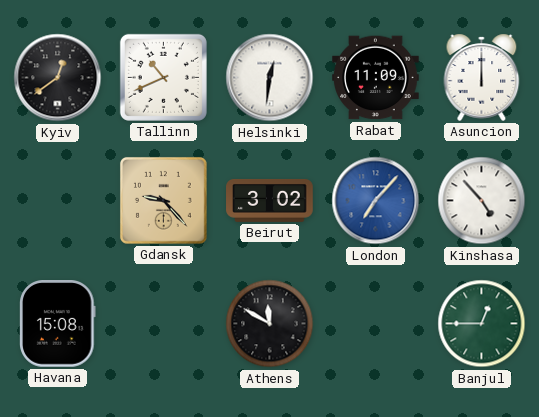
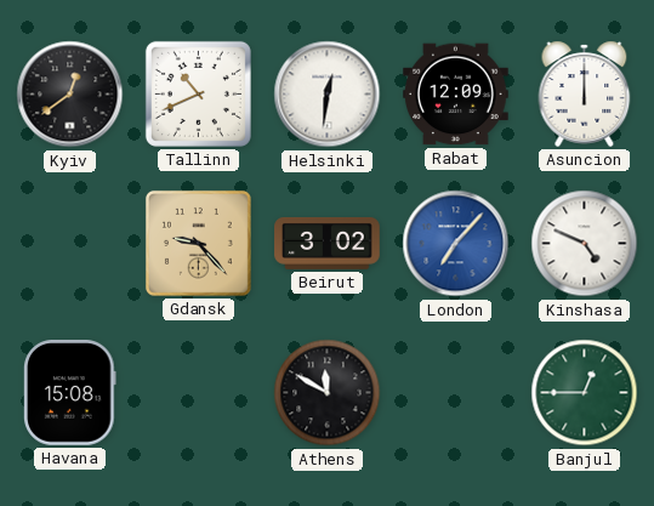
Rabat: 11:09 -> 12:09 (456, 95)
Kinshasa: 4:53 -> 4:49 (585, 244)
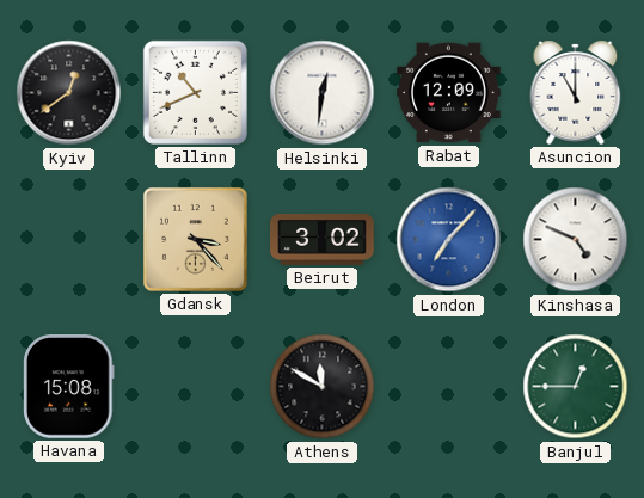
Asuncion: 12:00 -> 11:00 (576, 92)
Gdansk: 9:23 -> 3:23 (195, 239)
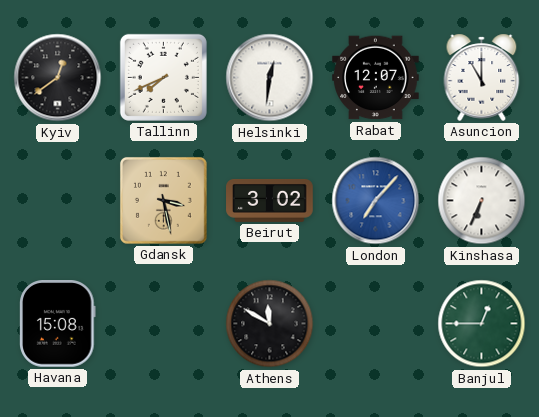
Tallinn: 10:41 -> 7:41 (163, 77)
Rabat: 12:09 -> 12:07 (376, 78)
Gdansk: 3:23 -> 3:28 (163, 200)
Kinshasa: 4:49 -> 6:34 (482, 201)
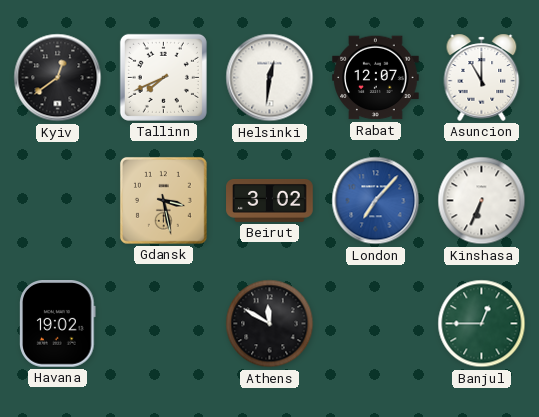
Havana: 15:08 -> 19:02 (58, 324)
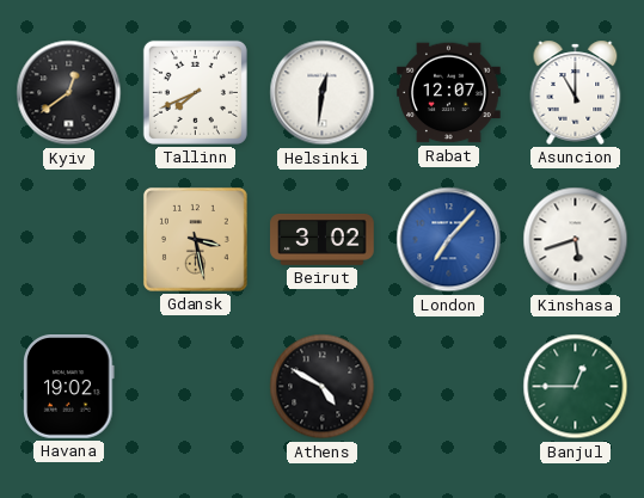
Kinshasa: 6:34 -> 5:42 (576, 240)
Athens: 11:50 -> 4:50 (323, 387)
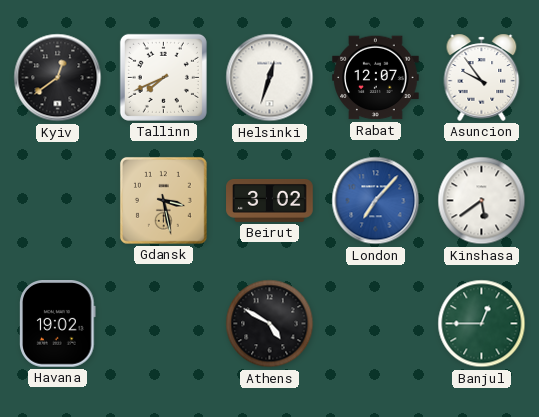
Helsinki: 12:31 -> 12:33 (270, 78)
Asuncion: 11:00 -> 9:54 (482, 77)
Kinshasa: 5:42 -> 5:39 (482, 201)
